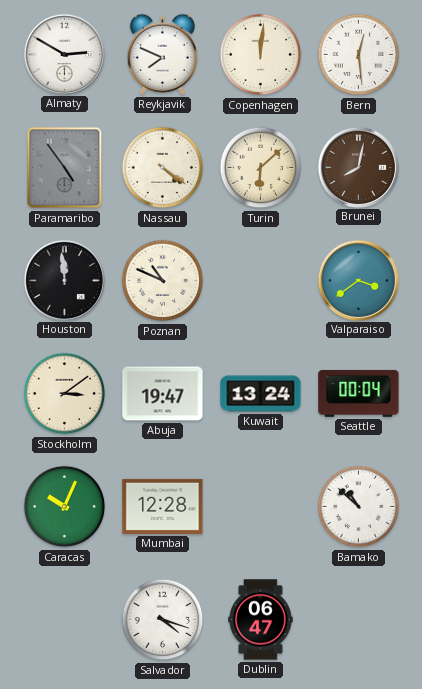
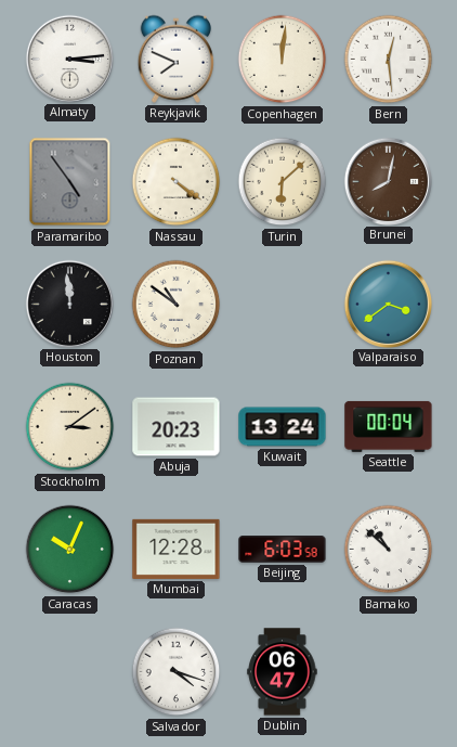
Almaty: 2:50 -> 3:14 (69, 59)
Poznan: 10:49 -> 10:51 (177, 305)
Abuja: 19:47 -> 20:23 (177, 427)
Beijing: none -> 6:03 (283, 550)
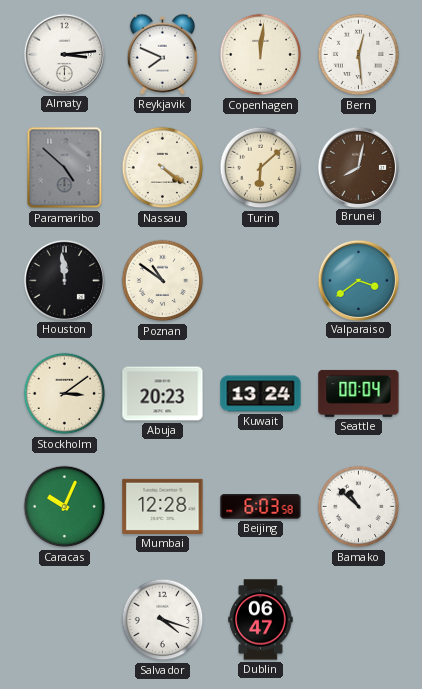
Paramaribo: 4:54 -> 4:52 (65, 168)
